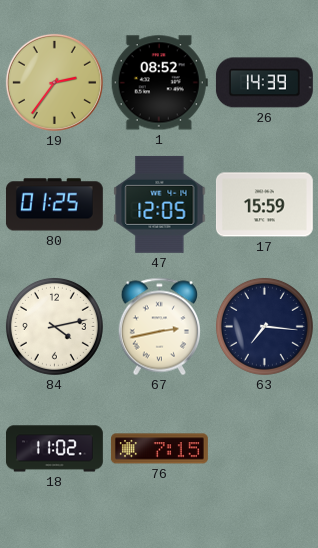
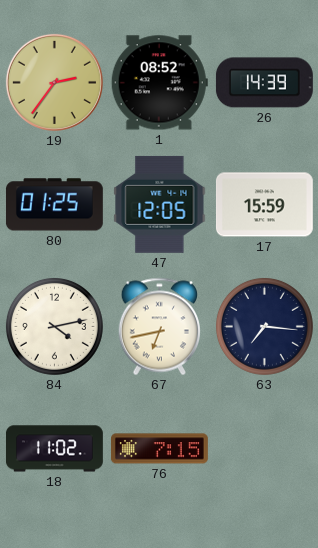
67: 2:43 -> 6:43 (159, 327)
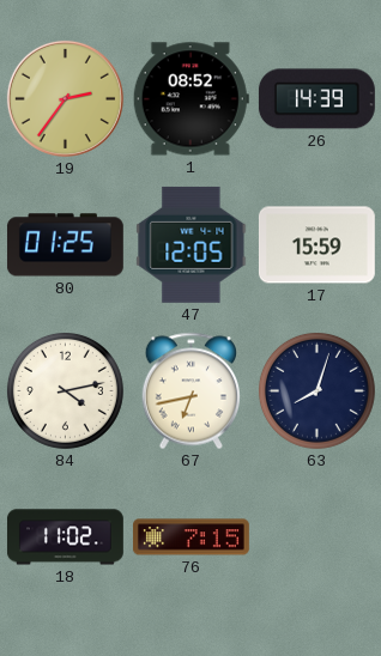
63: 7:16 -> 8:03 (316, 390)
